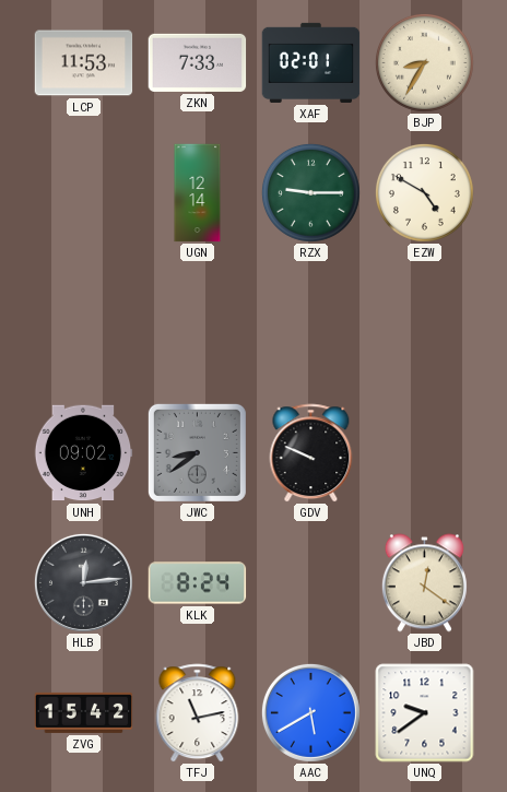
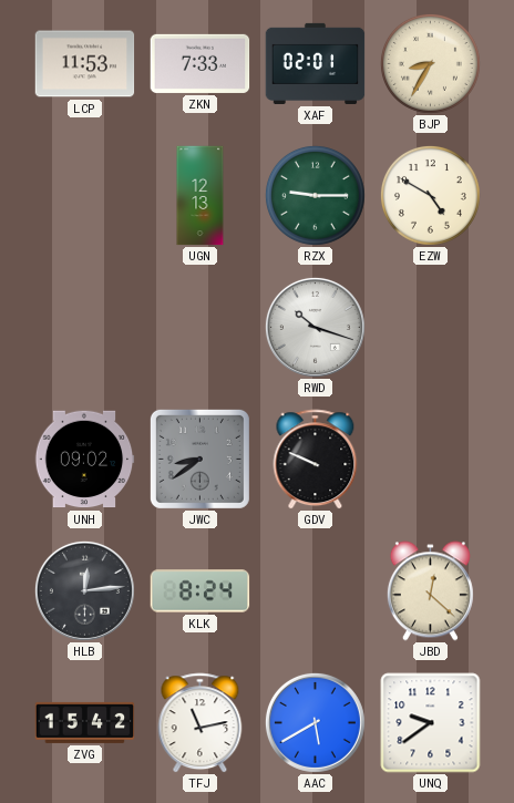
UGN: 12:14 -> 12:13 (201, 196)
RWD: none -> 10:18 (315, 327)
JBD: 12:21 -> 12:22 (430, 591)
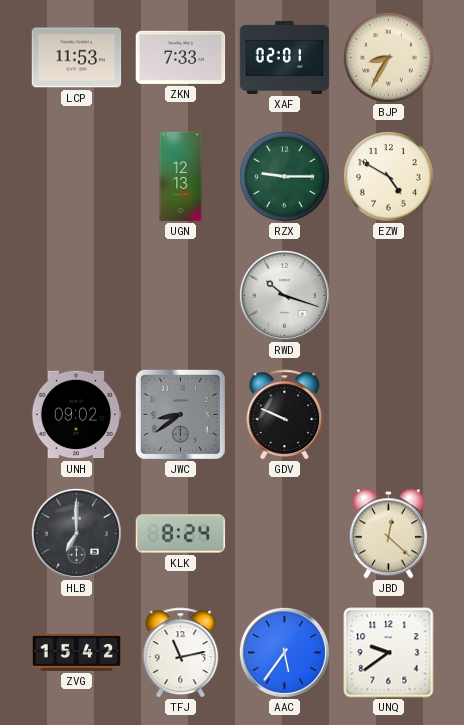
HLB: 12:14 -> 7:00 (76, 533)
AAC: 5:40 -> 5:36 (284, 652)
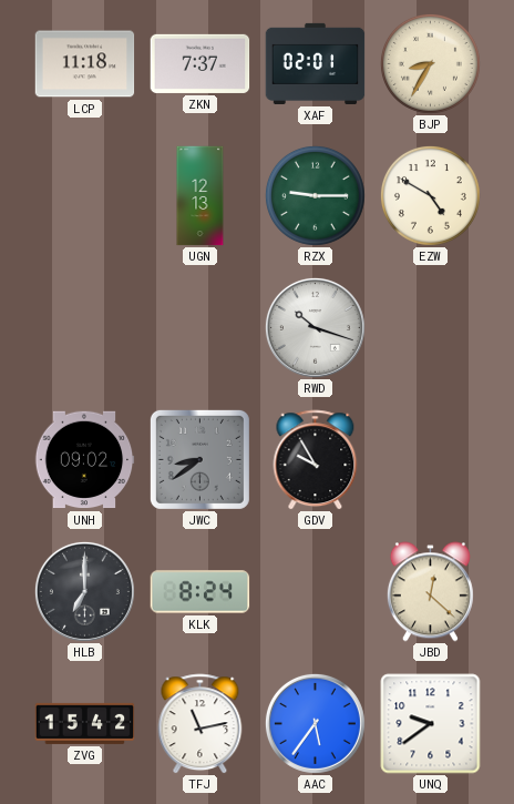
LCP: 11:53 -> 11:18 (85, 64)
ZKN: 7:33 -> 7:37 (201, 63)
GDV: 9:49 -> 9:55 (316, 460)
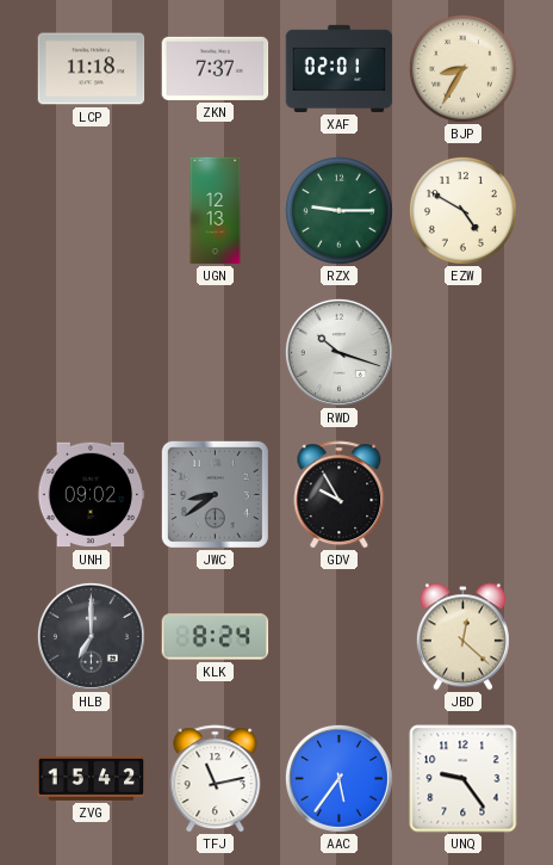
UNQ: 9:39 -> 9:24 (464, 779)
